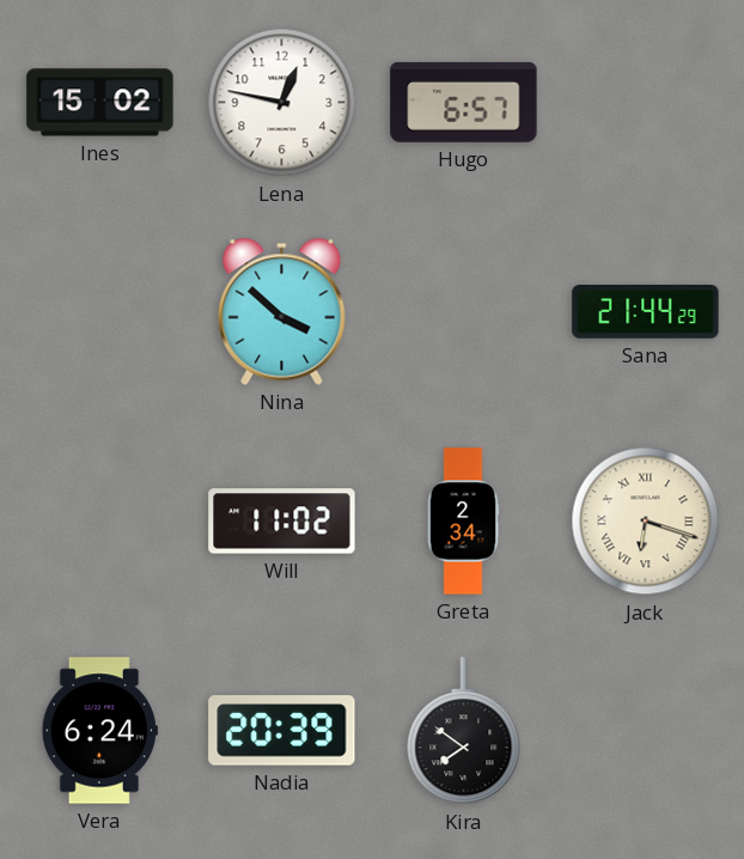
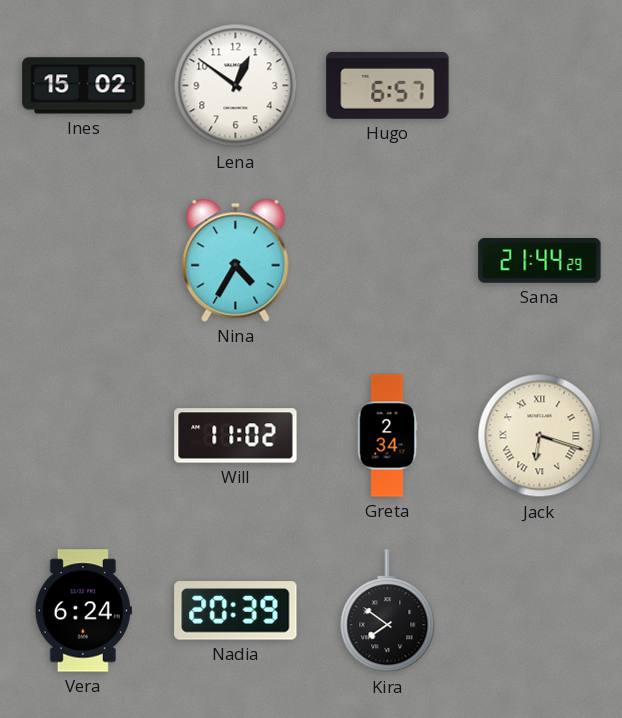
Lena: 12:47 -> 12:51 (236, 86)
Nina: 3:52 -> 4:35 (236, 260)
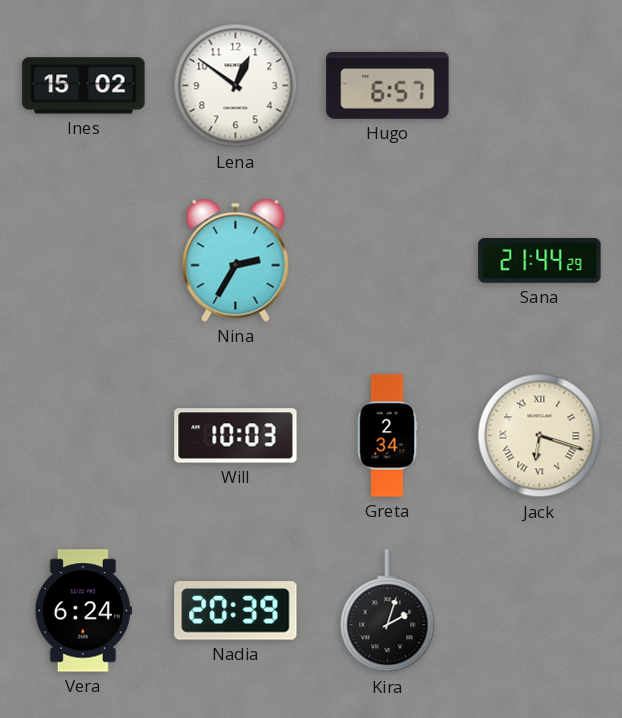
Nina: 4:35 -> 2:35 (236, 260)
Will: 11:02 -> 10:03 (236, 436)
Kira: 7:51 -> 2:03 (388, 611)
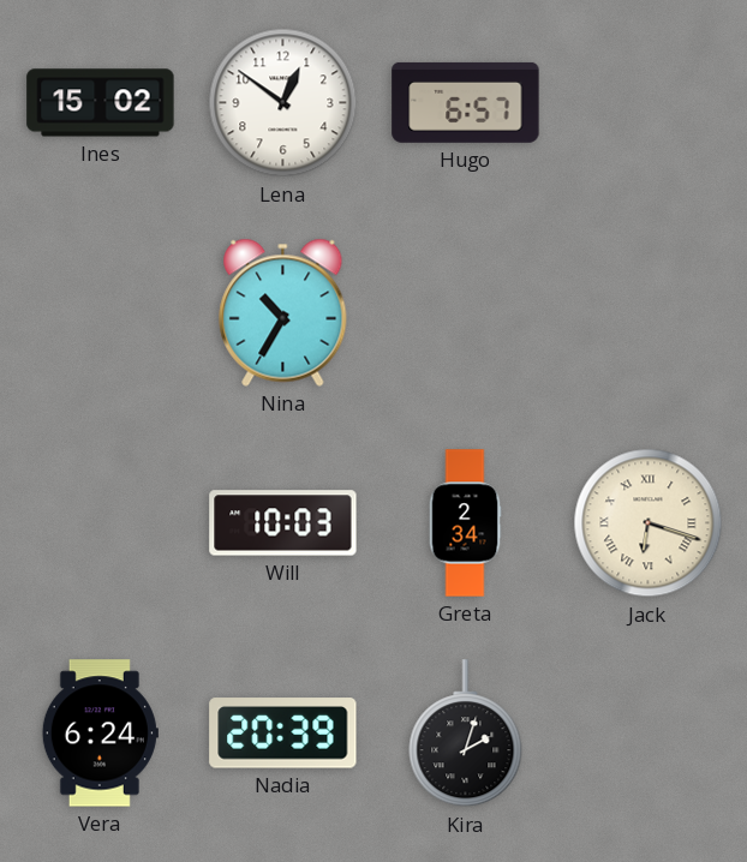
Nina: 2:35 -> 10:35 (283, 312)
Sana: 21:44 -> none (540, 261)
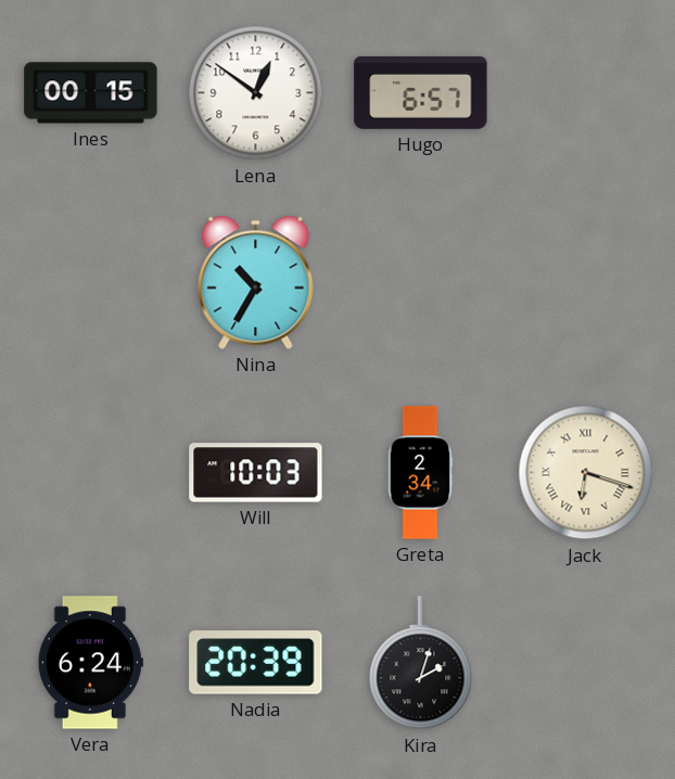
Ines: 15:02 -> 00:15 (91, 93)
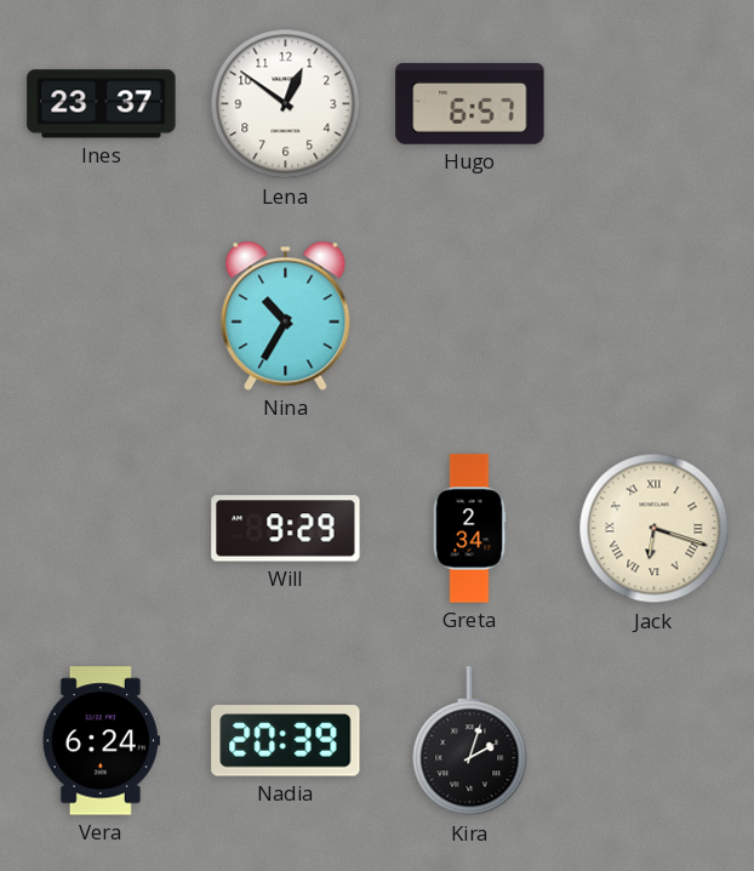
Ines: 00:15 -> 23:37 (102, 104)
Will: 10:03 -> 9:29 (286, 529)
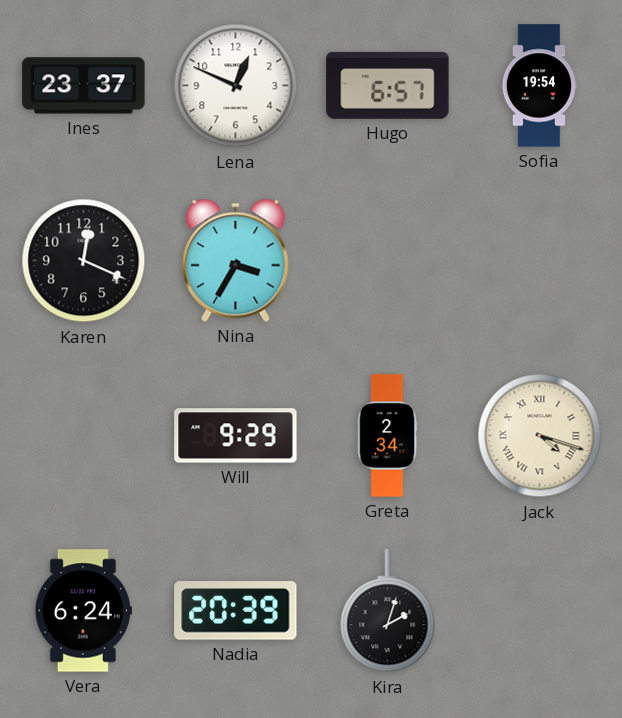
Lena: 12:51 -> 12:49 (236, 86)
Sofia: none -> 19:54 (539, 86)
Karen: none -> 12:19 (84, 261)
Nina: 10:35 -> 3:35 (236, 260)
Jack: 6:18 -> 4:18 (540, 436)
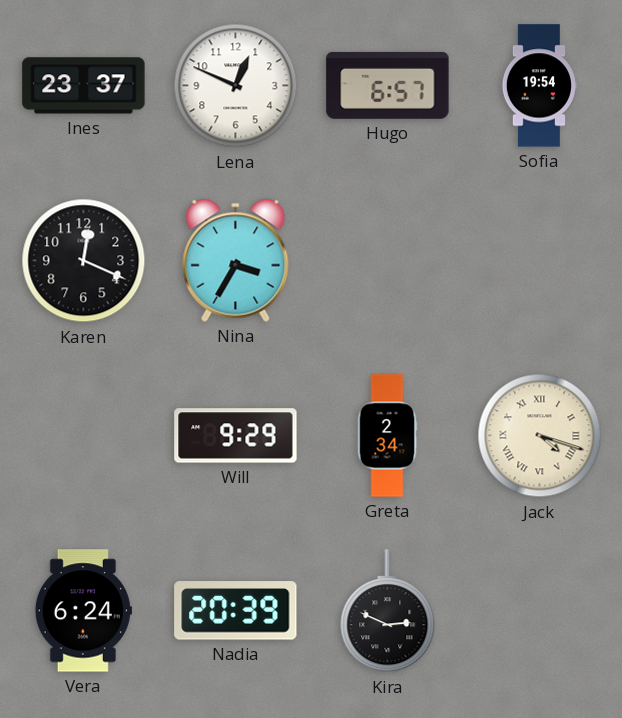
Kira: 2:03 -> 2:49 (388, 611)
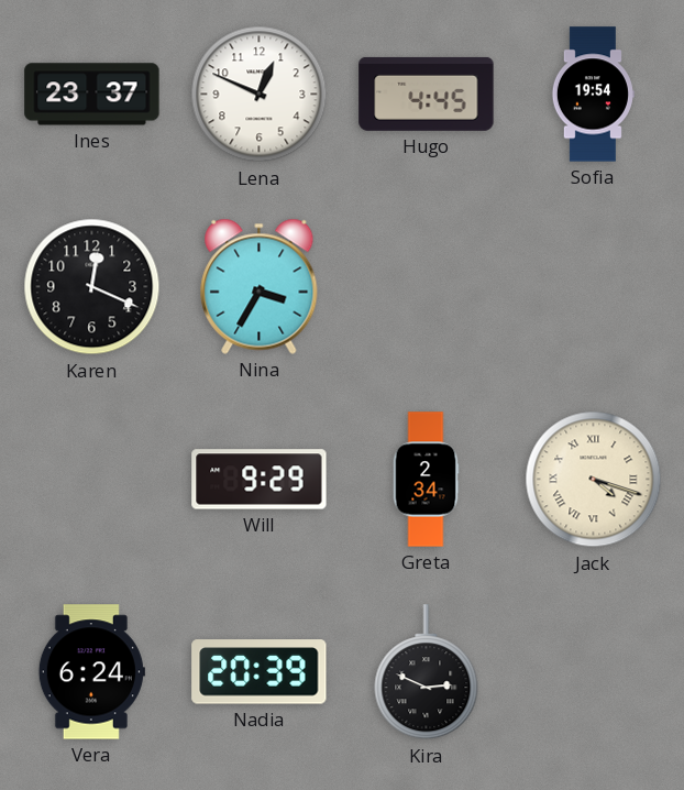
Hugo: 6:57 -> 4:45 (427, 94)
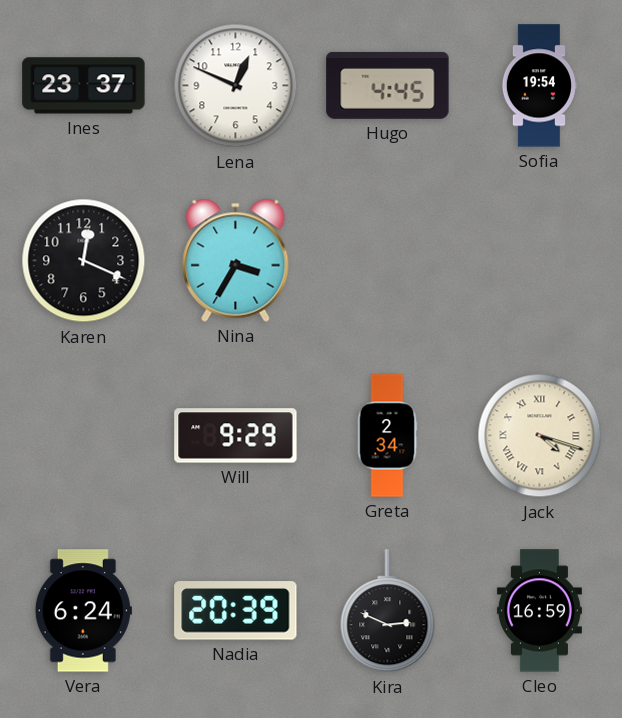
Cleo: none -> 16:59 (539, 611)
